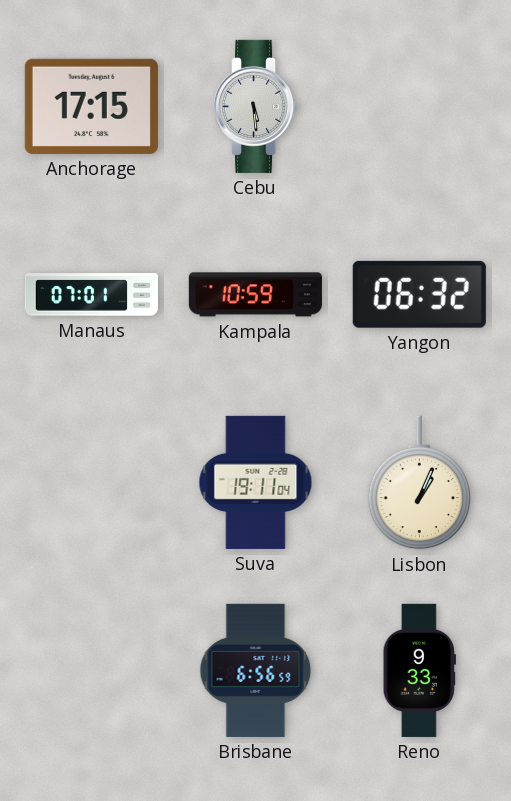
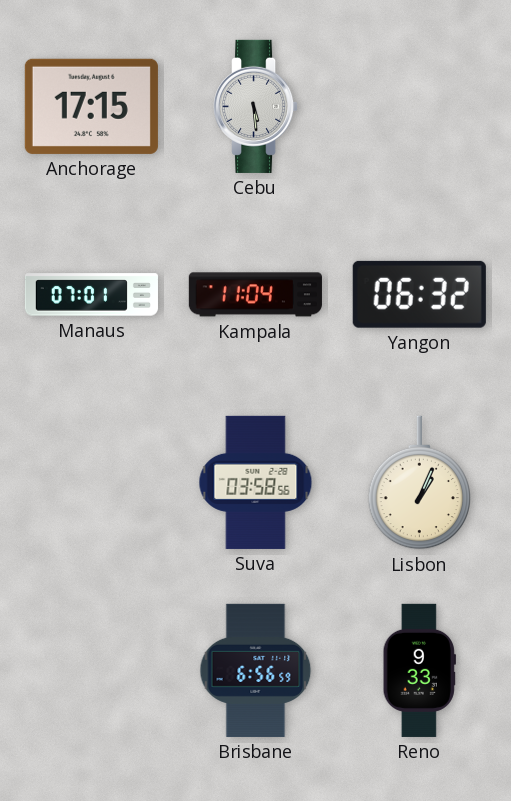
Kampala: 10:59 -> 11:04 (255, 295)
Suva: 19:11 -> 03:58 (256, 482)
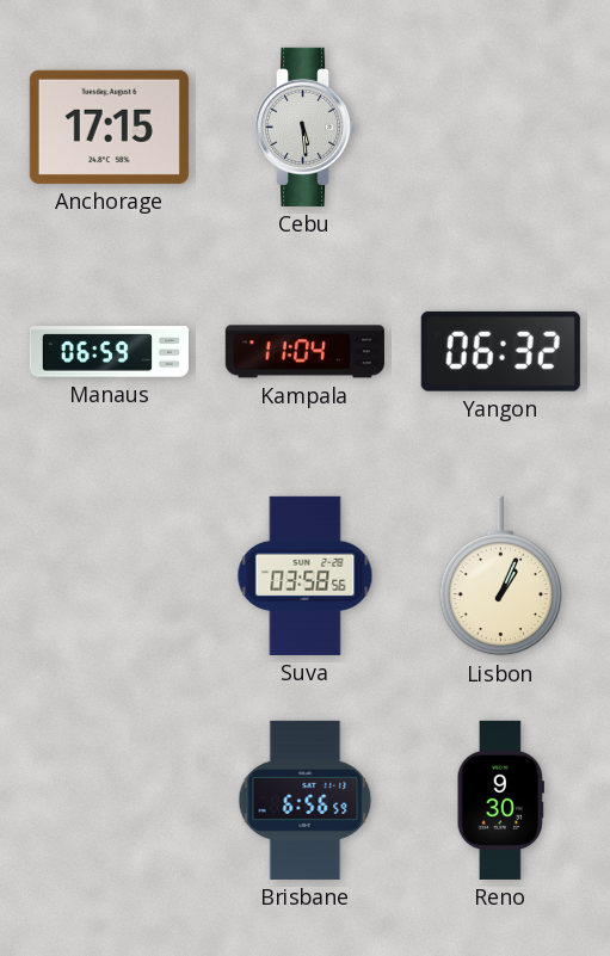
Manaus: 07:01 -> 06:59 (109, 352)
Reno: 9:33 -> 9:30 (500, 800)
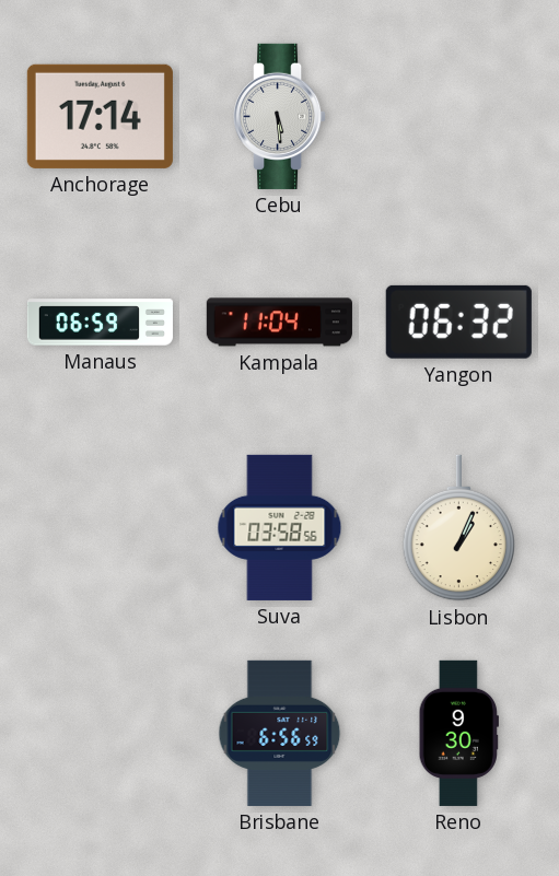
Anchorage: 17:15 -> 17:14 (100, 116)
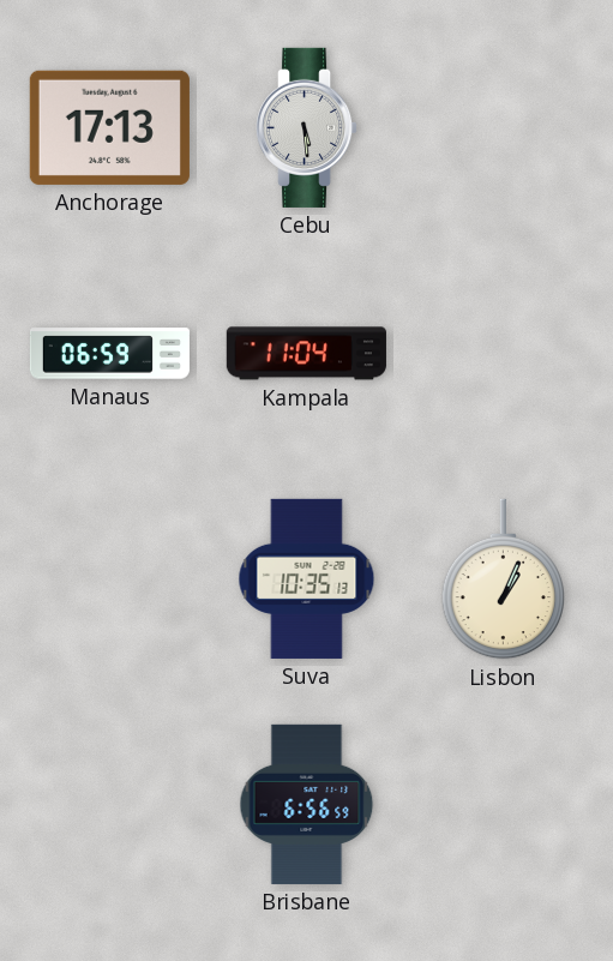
Anchorage: 17:14 -> 17:13 (109, 127)
Yangon: 06:32 -> none (458, 322)
Suva: 03:58 -> 10:35 (307, 578)
Reno: 9:30 -> none (458, 733)
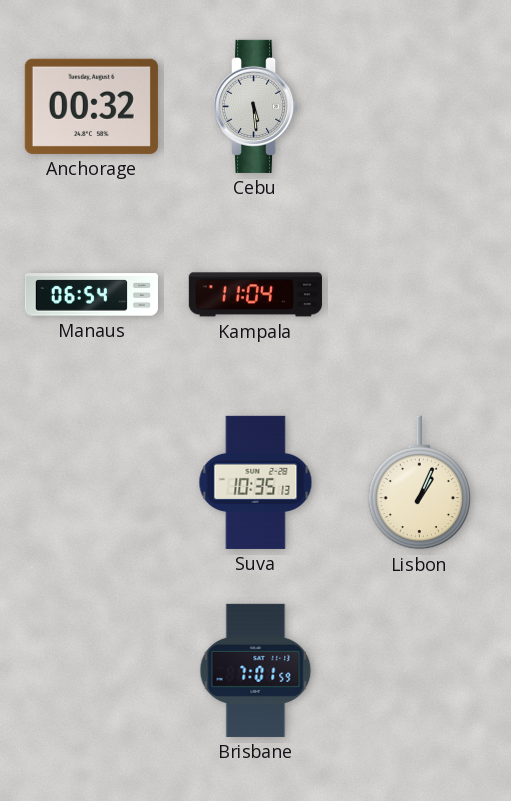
Anchorage: 17:13 -> 00:32 (91, 106)
Manaus: 06:59 -> 06:54 (91, 295)
Brisbane: 6:56 -> 7:01 (256, 670)
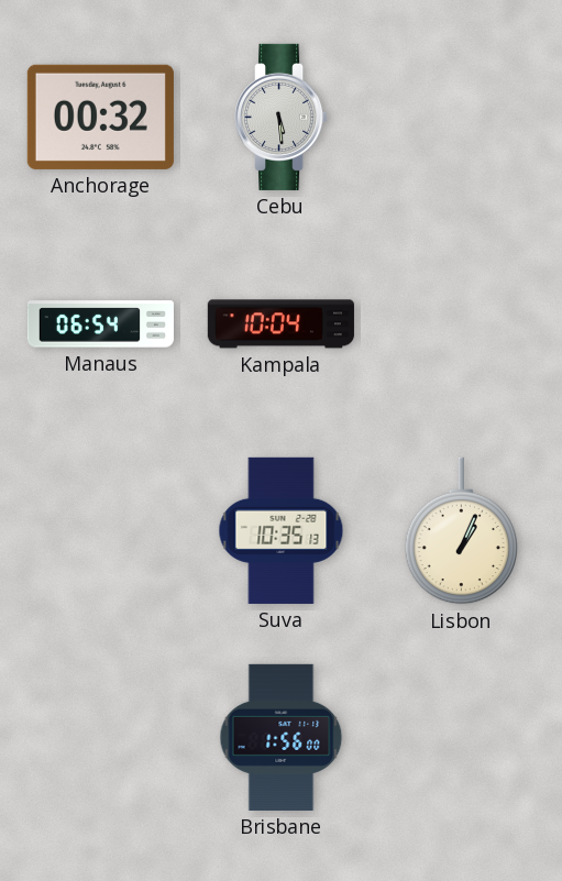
Kampala: 11:04 -> 10:04 (280, 324)
Brisbane: 7:01 -> 1:56 (282, 737)
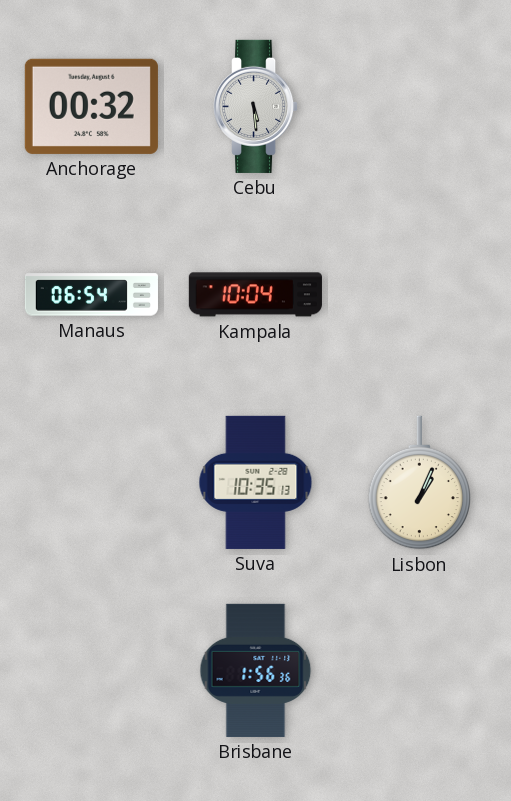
Brisbane: 1:56:00 -> 1:56:36 (256, 670)
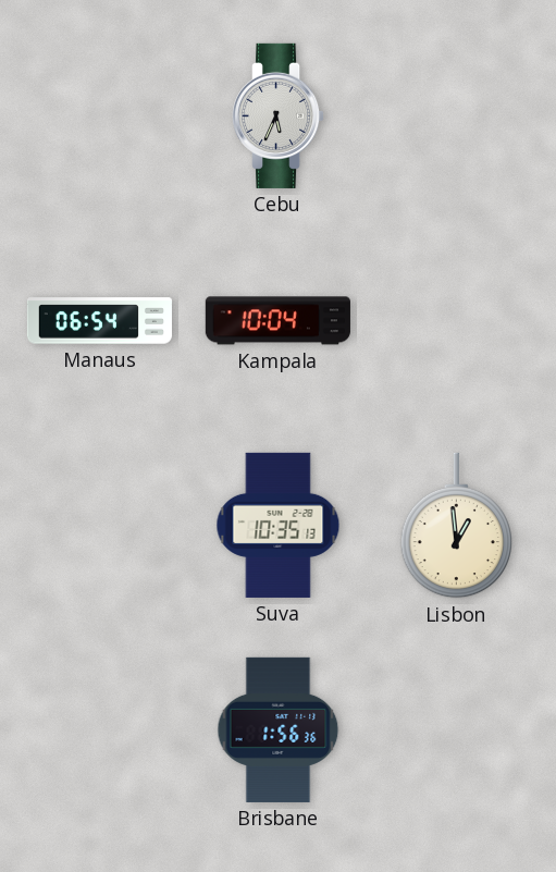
Anchorage: 00:32 -> none (91, 106)
Cebu: 5:29 -> 5:34 (280, 115)
Lisbon: 1:04 -> 12:59 (457, 526)
